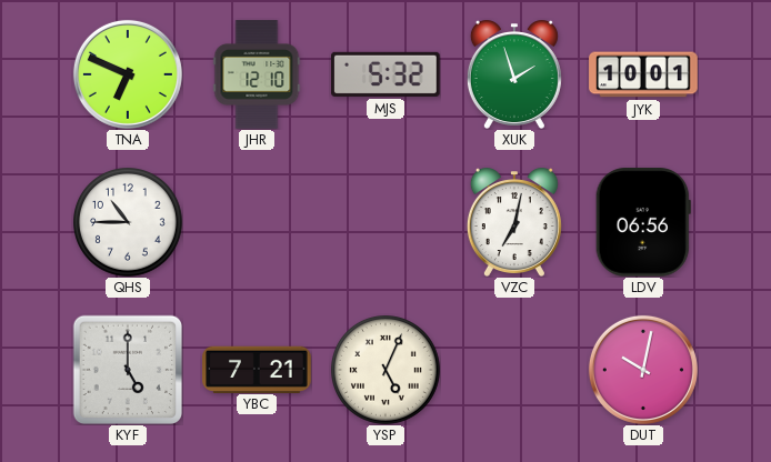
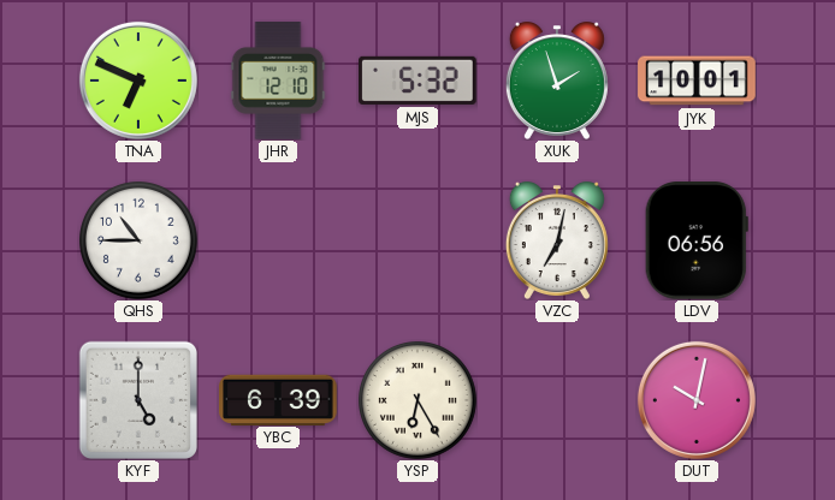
YBC: 7:21 -> 6:39 (278, 399)
YSP: 5:04 -> 6:25 (419, 401)
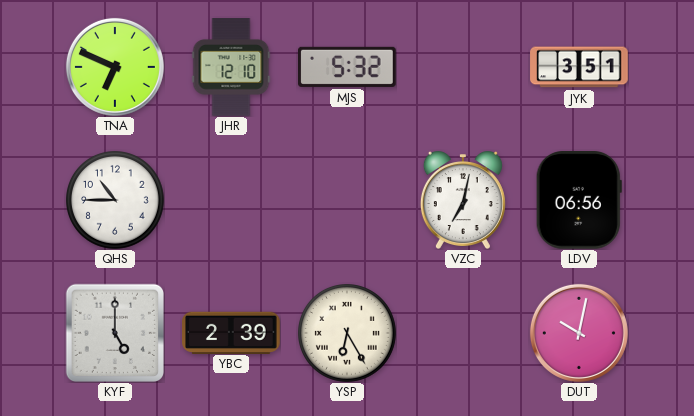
XUK: 1:57 -> none (557, 81)
JYK: 10:01 -> 3:51 (579, 67)
YBC: 6:39 -> 2:39 (231, 332)
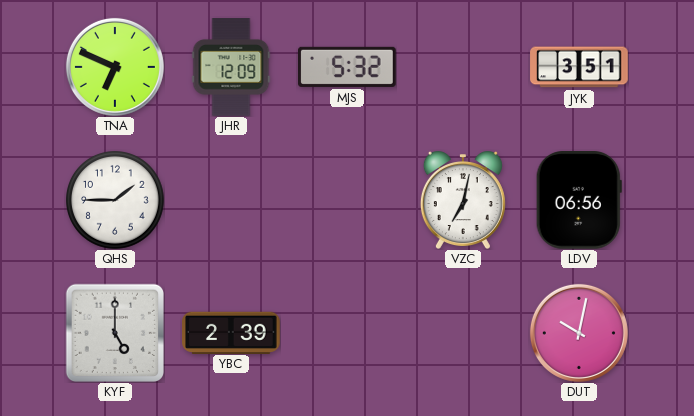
JHR: 12:10 -> 12:09 (231, 67)
QHS: 10:45 -> 1:45 (116, 201)
YSP: 6:25 -> none (348, 334)
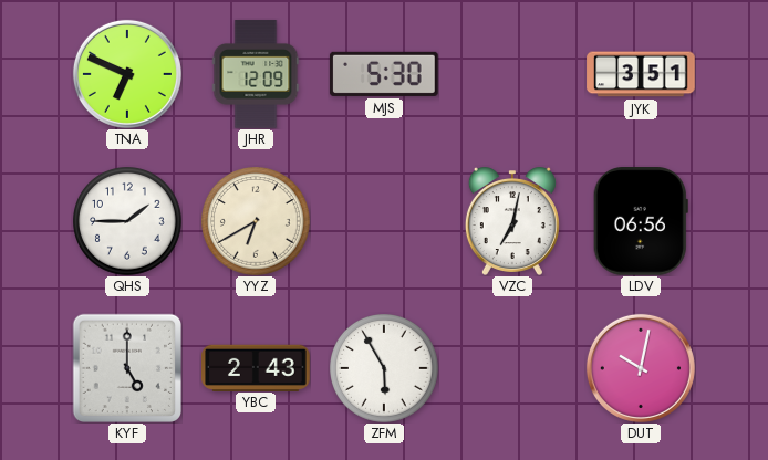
MJS: 5:32 -> 5:30 (385, 74)
YYZ: none -> 6:40 (257, 222)
YBC: 2:39 -> 2:43 (256, 367)
ZFM: none -> 5:55 (385, 369)
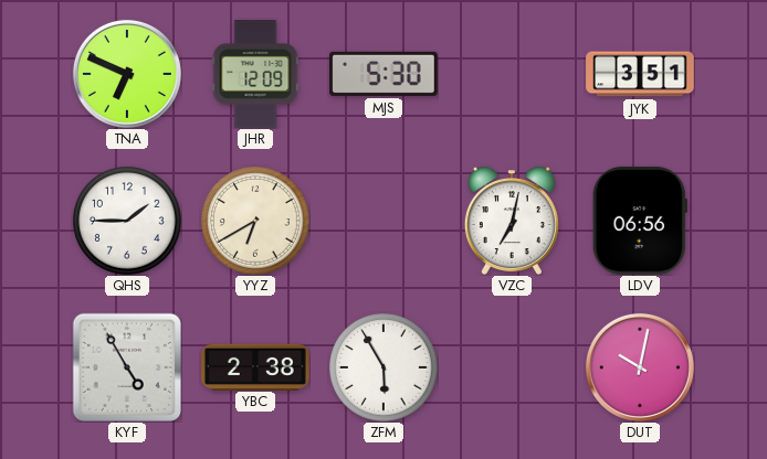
KYF: 5:00 -> 4:55 (126, 366)
YBC: 2:43 -> 2:38 (255, 366)
